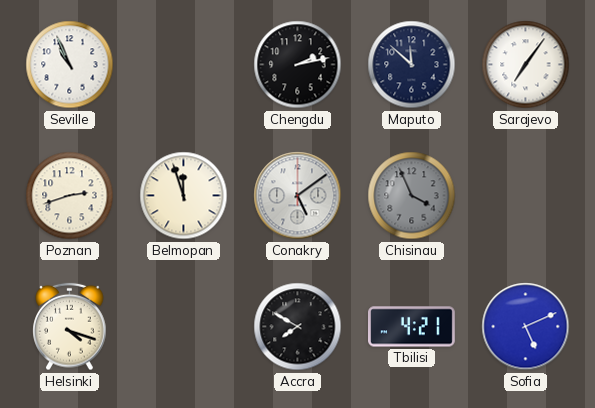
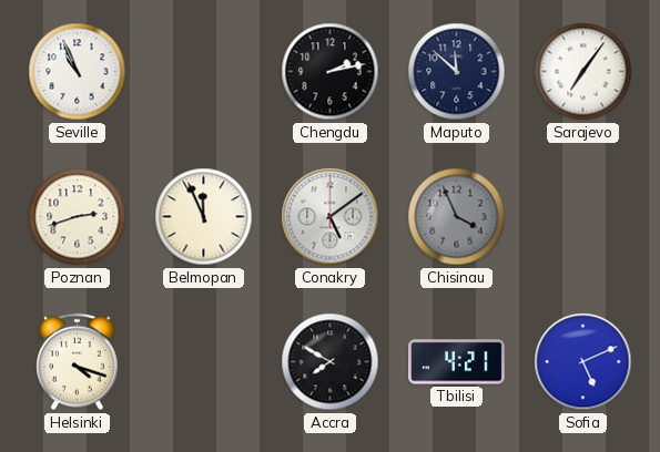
Belmopan: 11:57 -> 11:56 (204, 217)
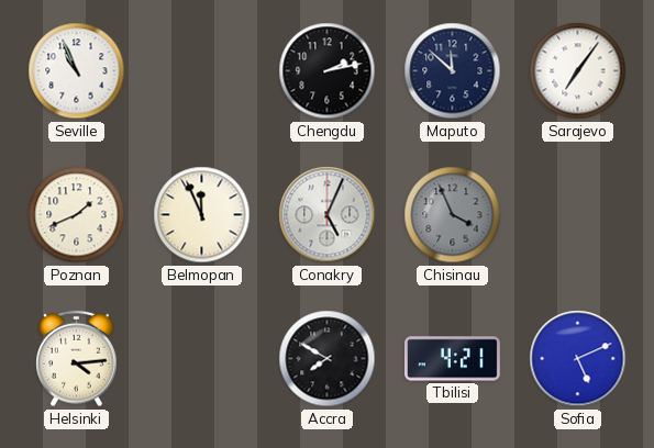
Poznan: 2:42 -> 1:41 (77, 215)
Conakry: 5:09 -> 5:04 (328, 215)
Helsinki: 4:18 -> 4:14 (77, 359)
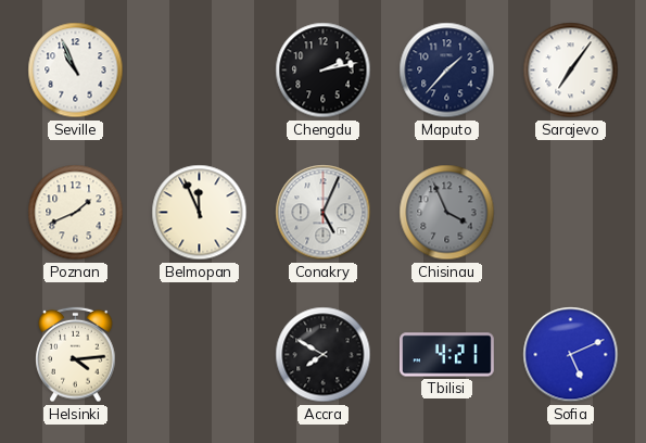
Maputo: 11:52 -> 1:37 (447, 71)
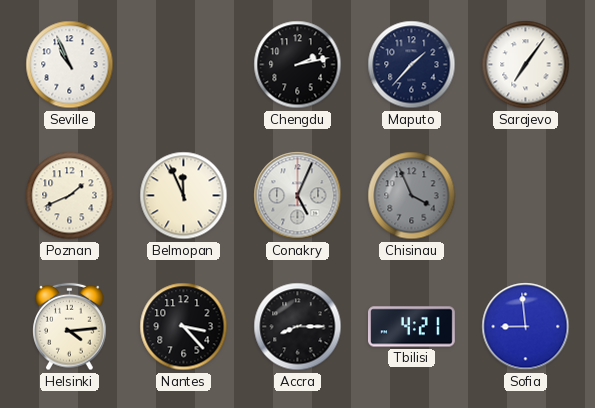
Nantes: none -> 3:23 (184, 327)
Accra: 7:50 -> 8:15 (298, 327)
Sofia: 5:11 -> 8:59 (526, 327)
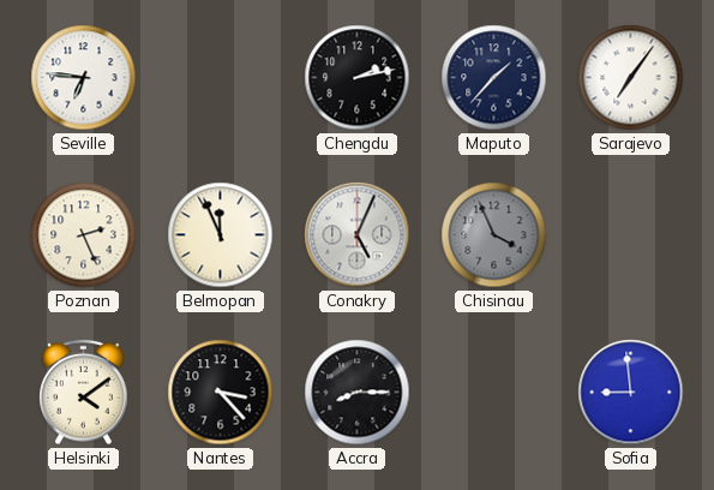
Seville: 10:56 -> 6:46 (84, 78)
Poznan: 1:41 -> 2:26 (84, 235)
Helsinki: 4:14 -> 4:09 (84, 393)
Tbilisi: 4:21 -> none (412, 327)
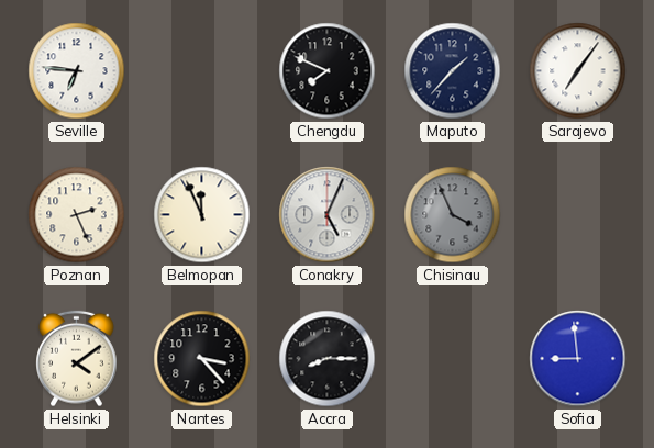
Chengdu: 2:13 -> 7:49 (328, 71)
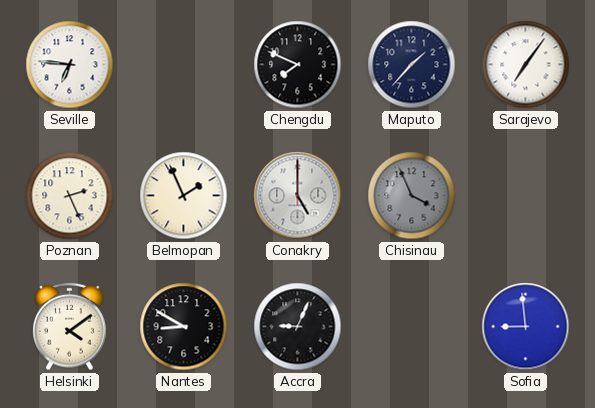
Belmopan: 11:56 -> 1:56 (184, 196)
Conakry: 5:04 -> 5:00 (298, 196)
Nantes: 3:23 -> 8:50 (184, 327)
Accra: 8:15 -> 9:04 (298, 327)
